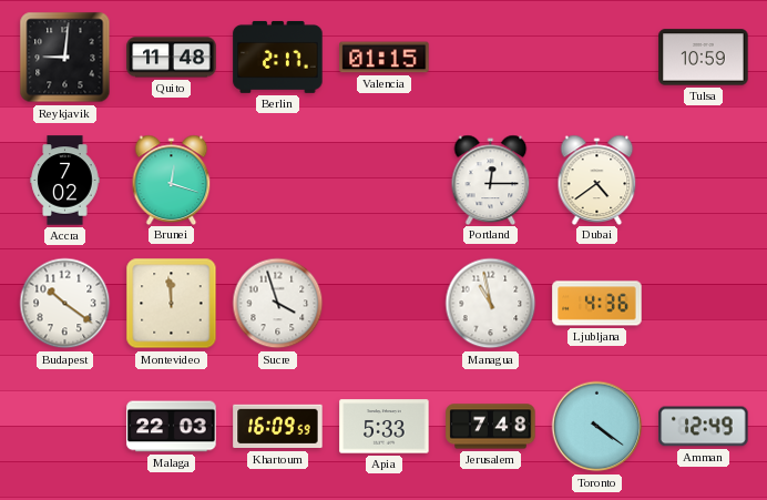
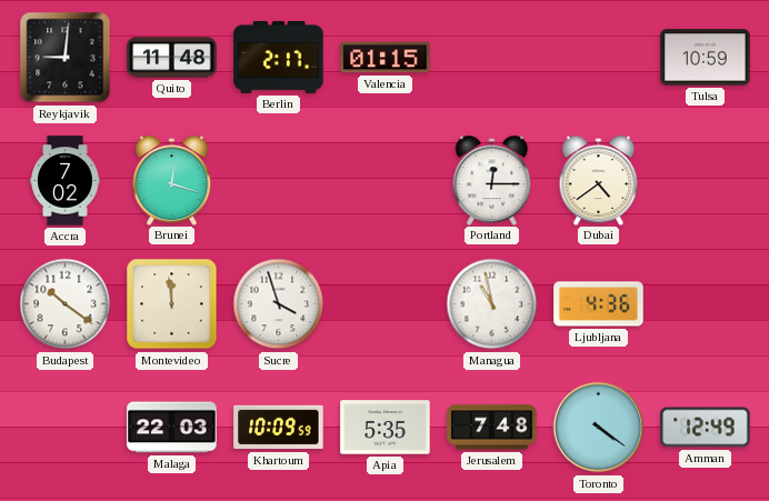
Khartoum: 16:09 -> 10:09 (279, 428)
Apia: 5:33 -> 5:35 (386, 428)
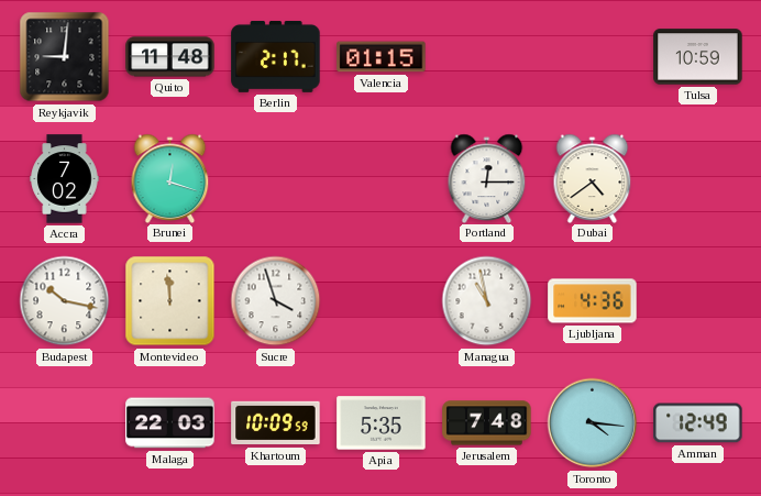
Budapest: 10:21 -> 10:17 (65, 301)
Toronto: 4:21 -> 4:16 (593, 423)
